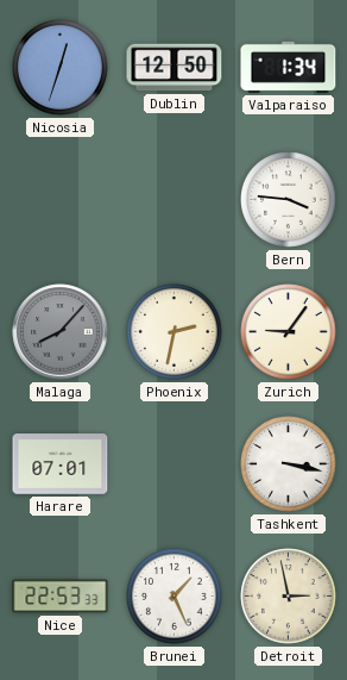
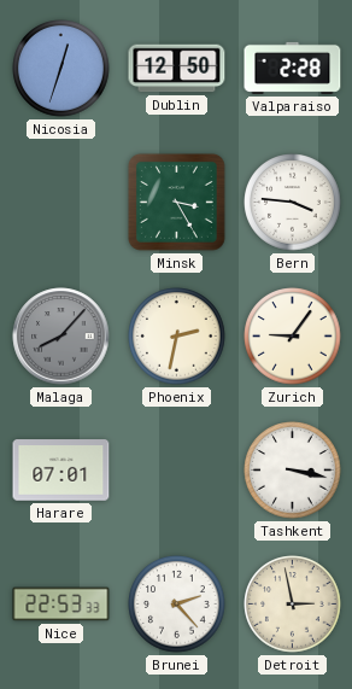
Valparaiso: 1:34 -> 2:28 (293, 68)
Minsk: none -> 3:25 (176, 202)
Brunei: 1:26 -> 2:23 (177, 605)
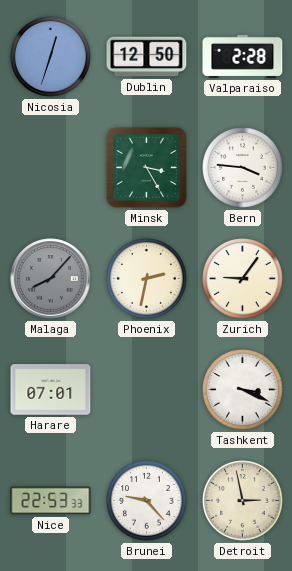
Tashkent: 3:17 -> 3:19 (243, 390)
Brunei: 2:23 -> 9:23 (147, 501)
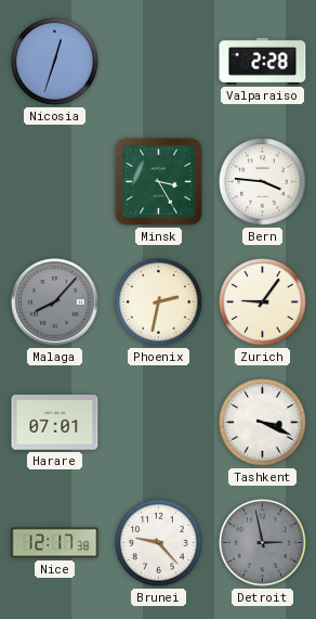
Dublin: 12:50 -> none (147, 57)
Nice: 22:53 -> 12:17 (55, 543)
Detroit dial: cream -> grey (263, 543)
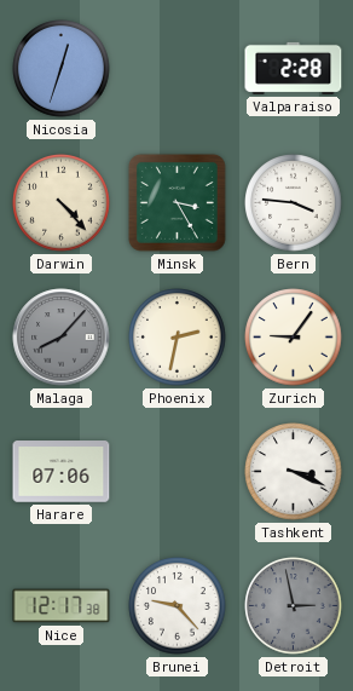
Darwin: none -> 4:23 (62, 203)
Harare: 07:01 -> 07:06 (62, 472)
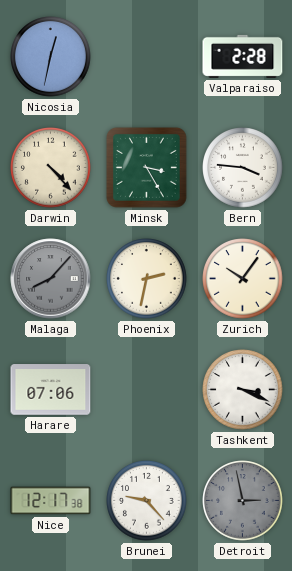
Nicosia: 12:33 -> 12:32 (51, 57)
Zurich: 9:06 -> 10:06 (243, 279)
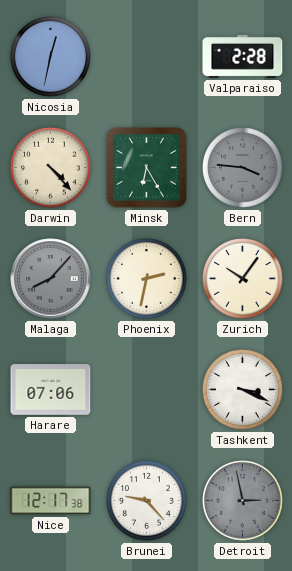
Minsk: 3:25 -> 6:25 (146, 167)
Bern dial: white -> grey (243, 168)
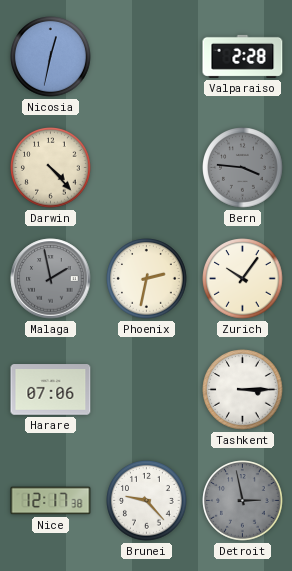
Minsk: 6:25 -> none (146, 167)
Malaga: 8:07 -> 1:58 (51, 279)
Tashkent: 3:19 -> 3:15 (243, 390)
